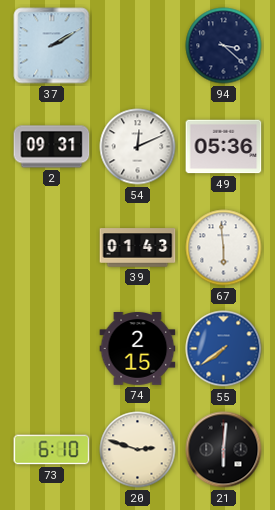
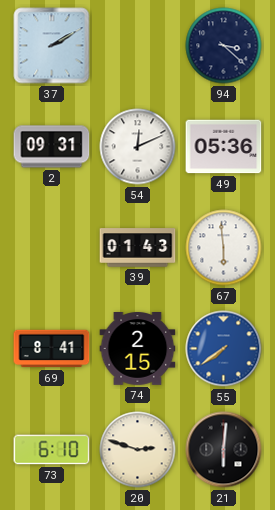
69: none -> 8:41 (52, 349)
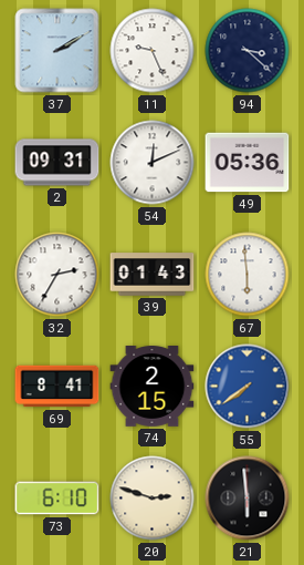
11: none -> 9:26 (153, 51)
32: none -> 2:35 (57, 275)
21: 6:01 -> 5:59 (248, 499)
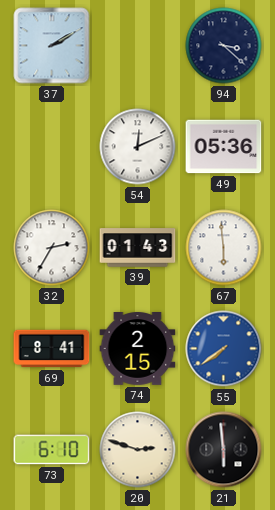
11: 9:26 -> none (153, 51)
2: 09:31 -> none (57, 163)
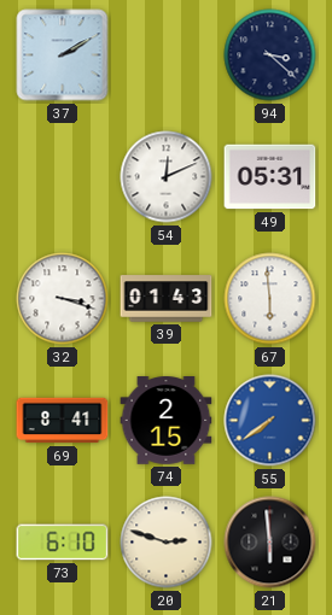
49: 05:36 -> 05:31 (270, 177)
32: 2:35 -> 3:18 (63, 299)
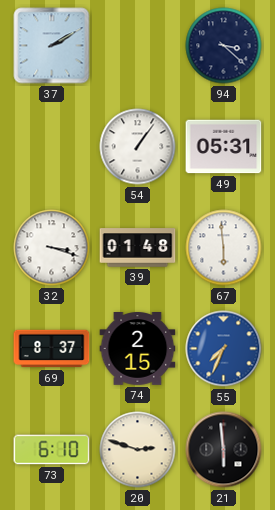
54: 12:11 -> 1:06 (138, 147)
39: 01:43 -> 01:48 (138, 248)
69: 8:41 -> 8:37 (52, 349)
55: 7:39 -> 7:34 (224, 349)
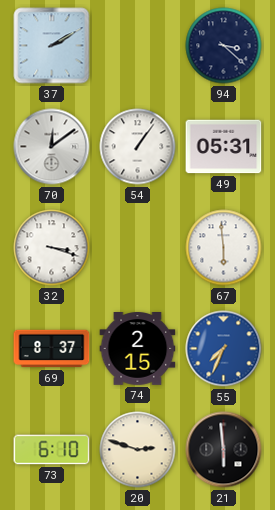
70: none -> 12:09 (52, 147)
39: 01:48 -> none (138, 248)
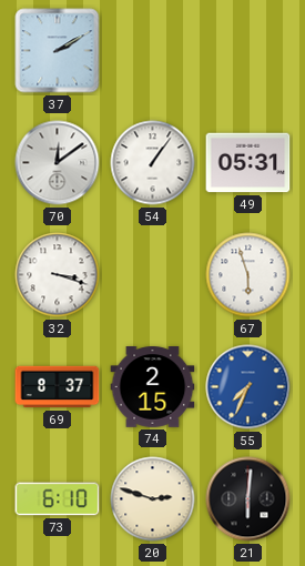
94: 3:22 -> none (224, 46)
67: 5:59 -> 5:57 (248, 275)
21: 5:59 -> 6:01 (248, 499)
